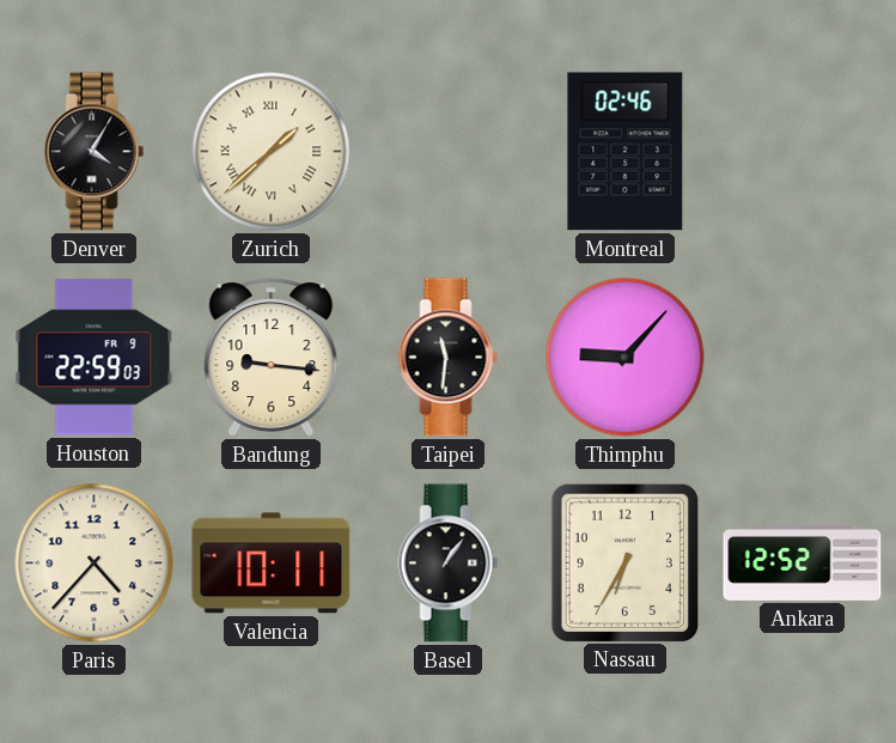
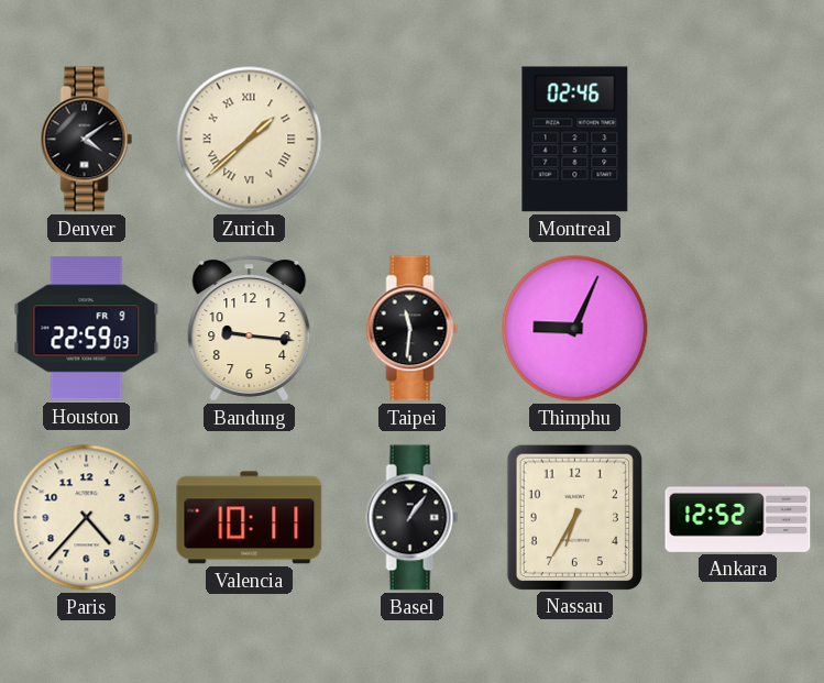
Denver: 4:05 -> 4:09 (87, 140)
Thimphu: 9:07 -> 9:04 (575, 329)
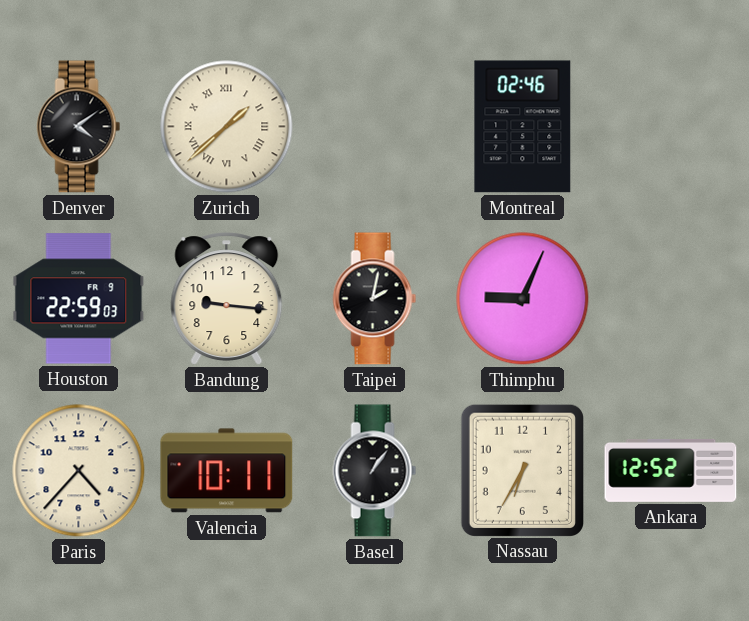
Taipei: 11:31 -> 2:02 (375, 299)
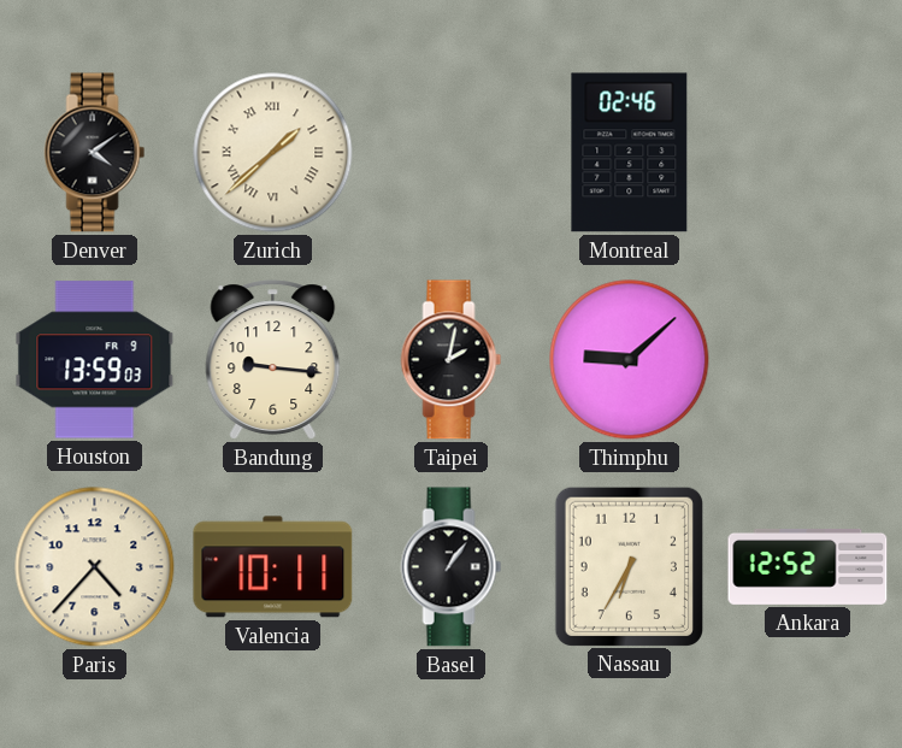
Houston: 22:59 -> 13:59 (95, 360)
Thimphu: 9:04 -> 9:08 (630, 360)
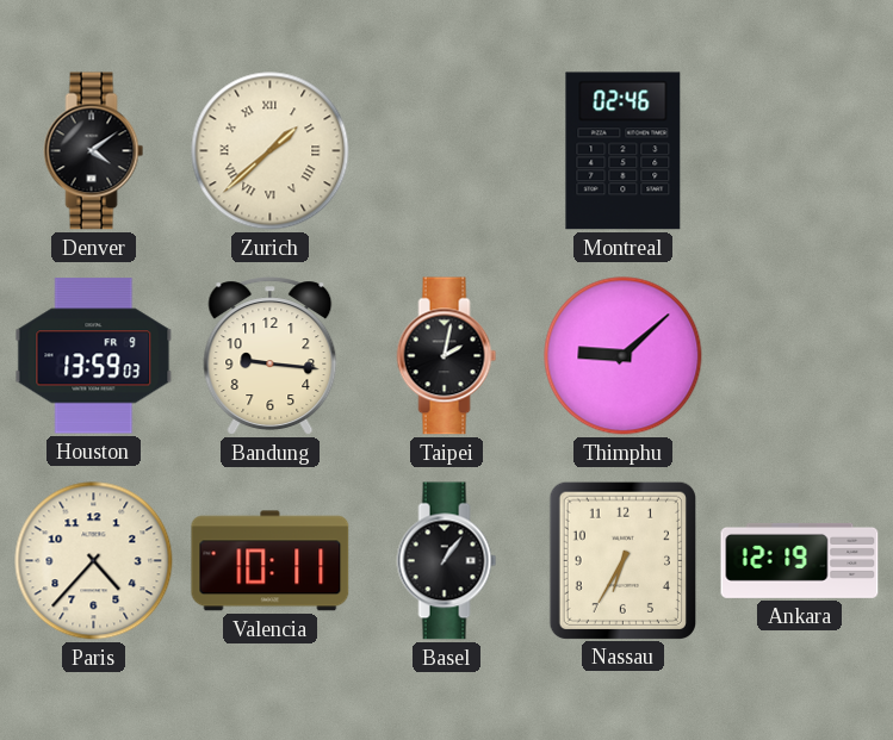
Ankara: 12:52 -> 12:19 (800, 560)
